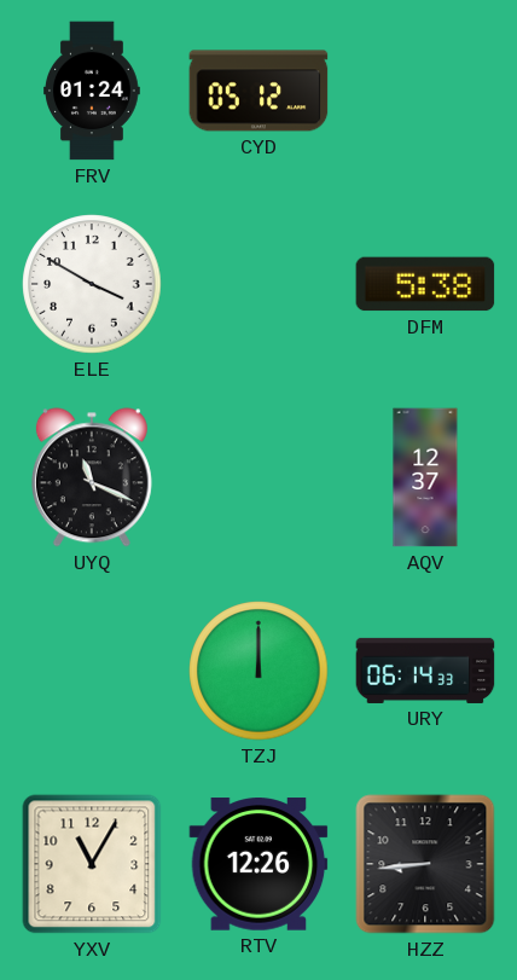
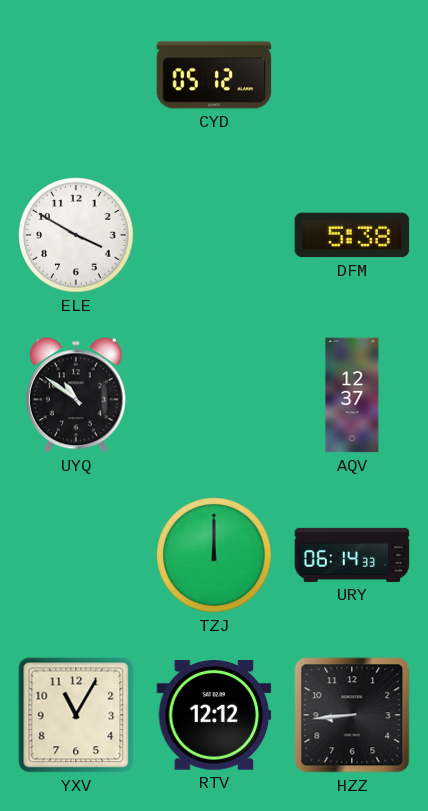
FRV: 01:24 -> none (93, 91)
UYQ: 11:19 -> 10:51 (76, 395)
RTV: 12:26 -> 12:12 (214, 715)
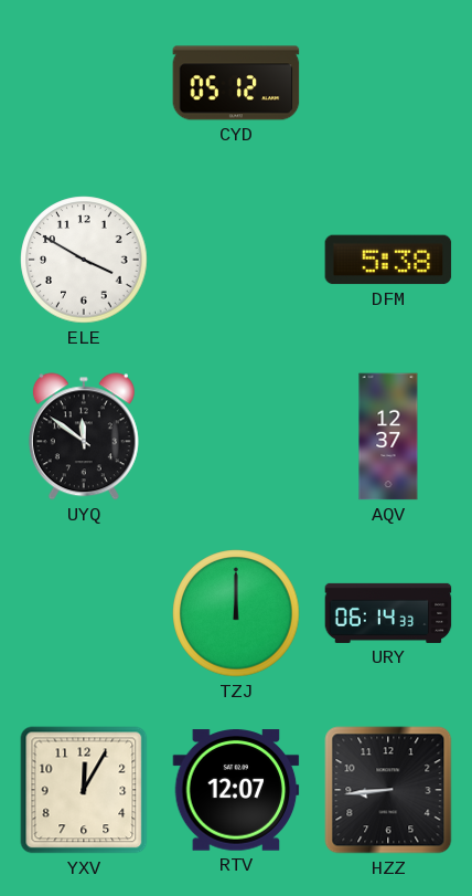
UYQ: 10:51 -> 11:51 (84, 436)
YXV: 11:05 -> 12:05 (84, 790)
RTV: 12:12 -> 12:07 (236, 790)
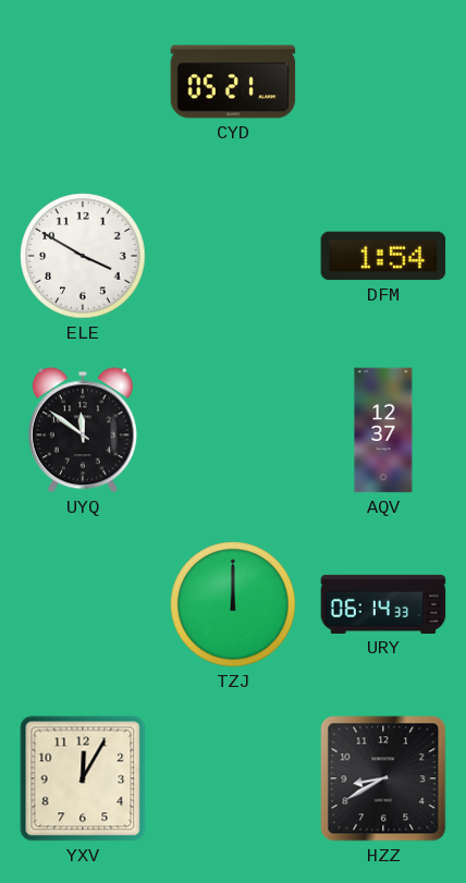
CYD: 05:12 -> 05:21 (233, 82)
DFM: 5:38 -> 1:54 (383, 256)
RTV: 12:07 -> none (236, 790)
HZZ: 8:44 -> 8:40 (383, 778)
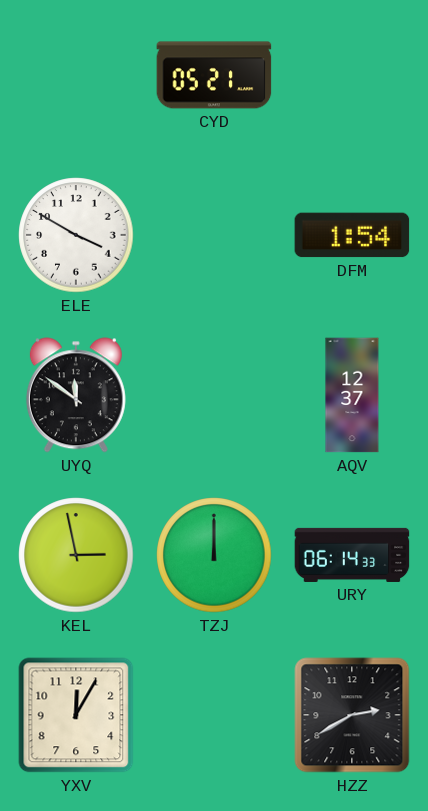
KEL: none -> 2:58 (76, 555)
HZZ: 8:40 -> 2:40 (352, 715)
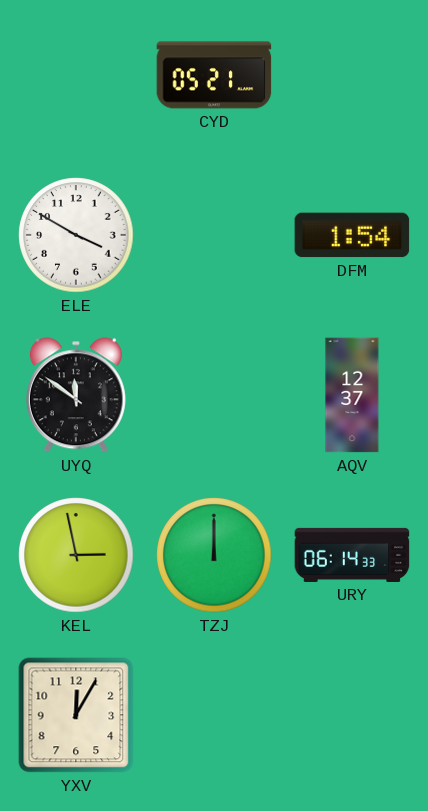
HZZ: 2:40 -> none (352, 715)
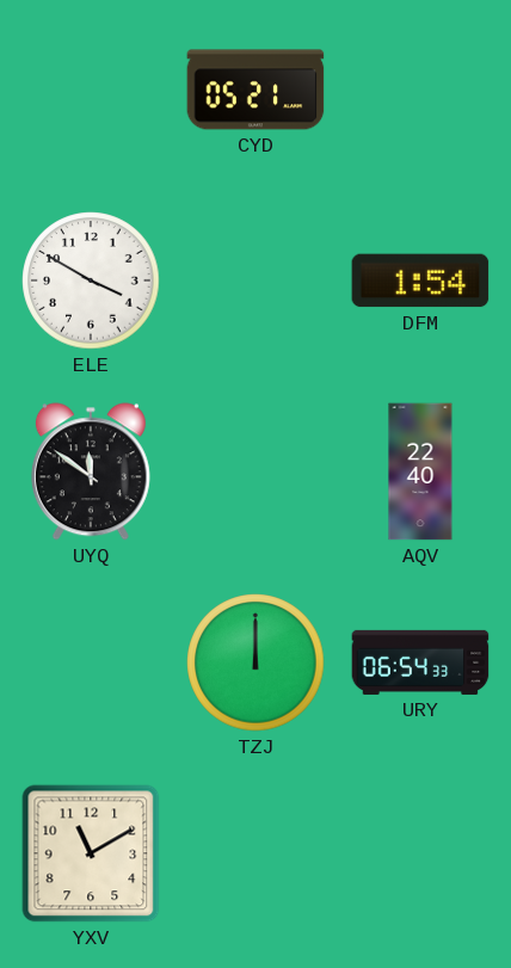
AQV: 12:37 -> 22:40 (420, 471)
KEL: 2:58 -> none (76, 555)
URY: 06:14 -> 06:54 (420, 662)
YXV: 12:05 -> 11:10 (91, 853)
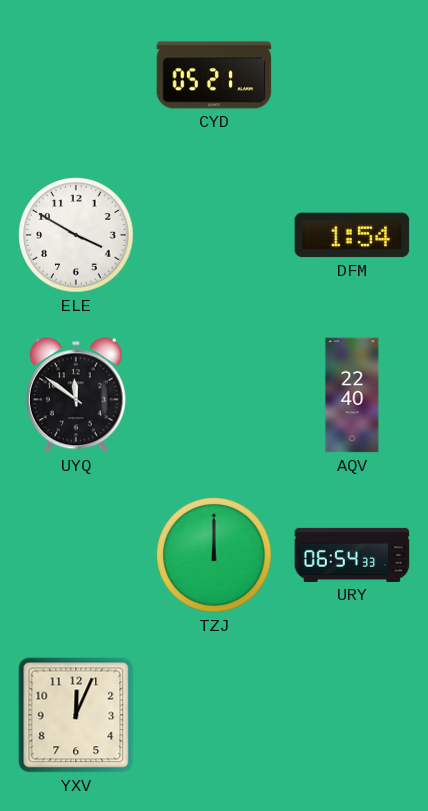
YXV: 11:10 -> 12:04 (76, 715)
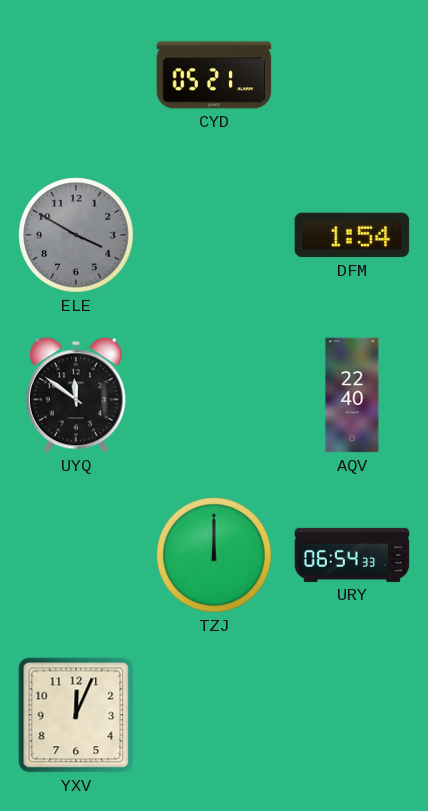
ELE dial: white -> grey (76, 235)
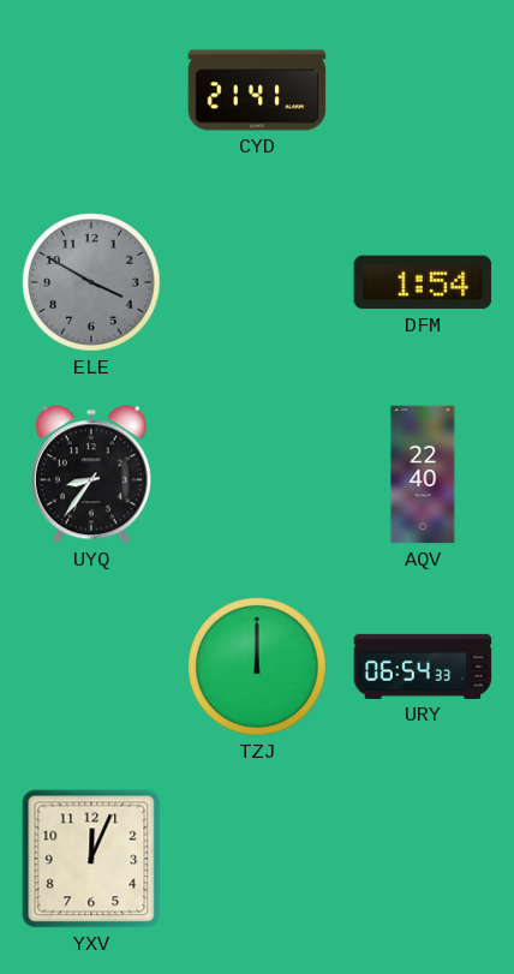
CYD: 05:21 -> 21:41 (257, 90)
UYQ: 11:51 -> 8:36 (91, 474)
